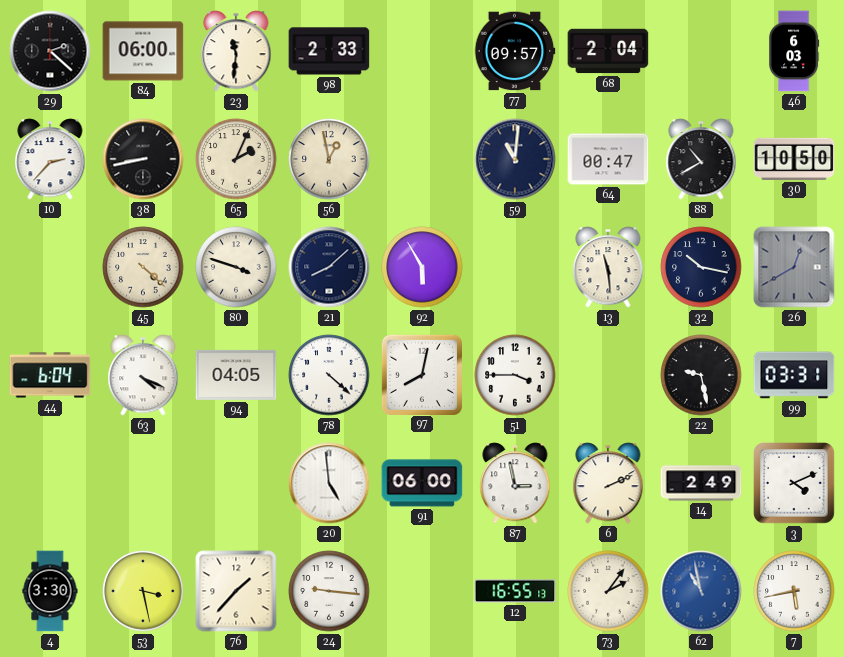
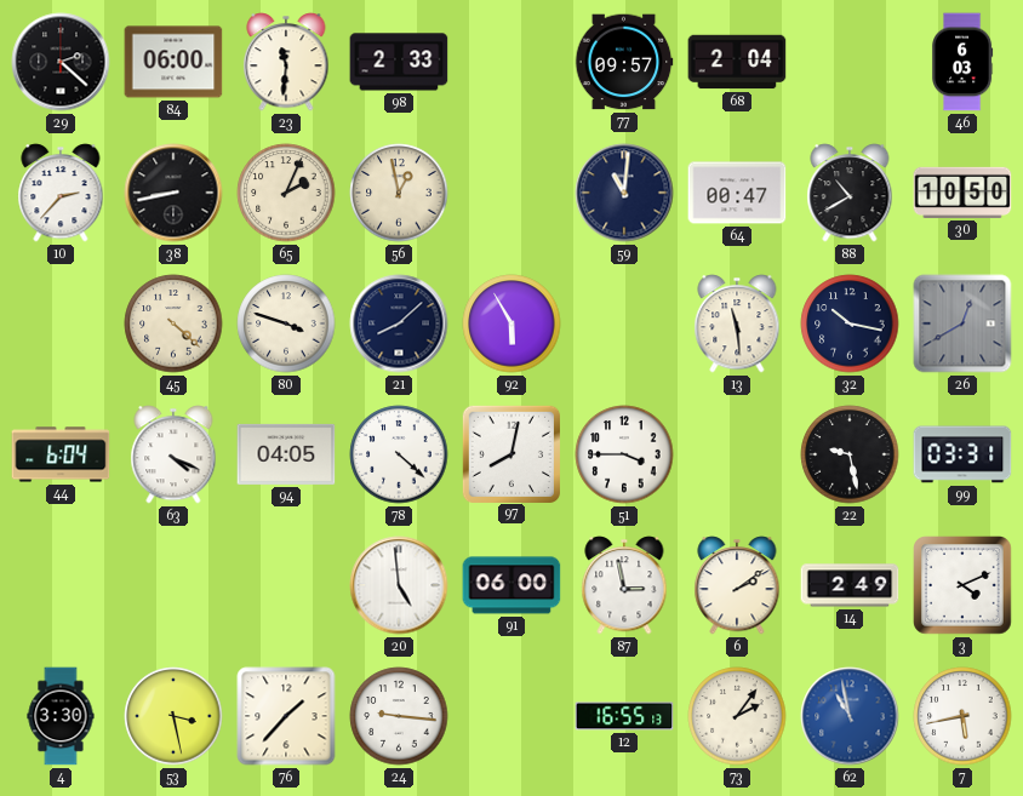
6: 2:11 -> 2:09 (737, 585)
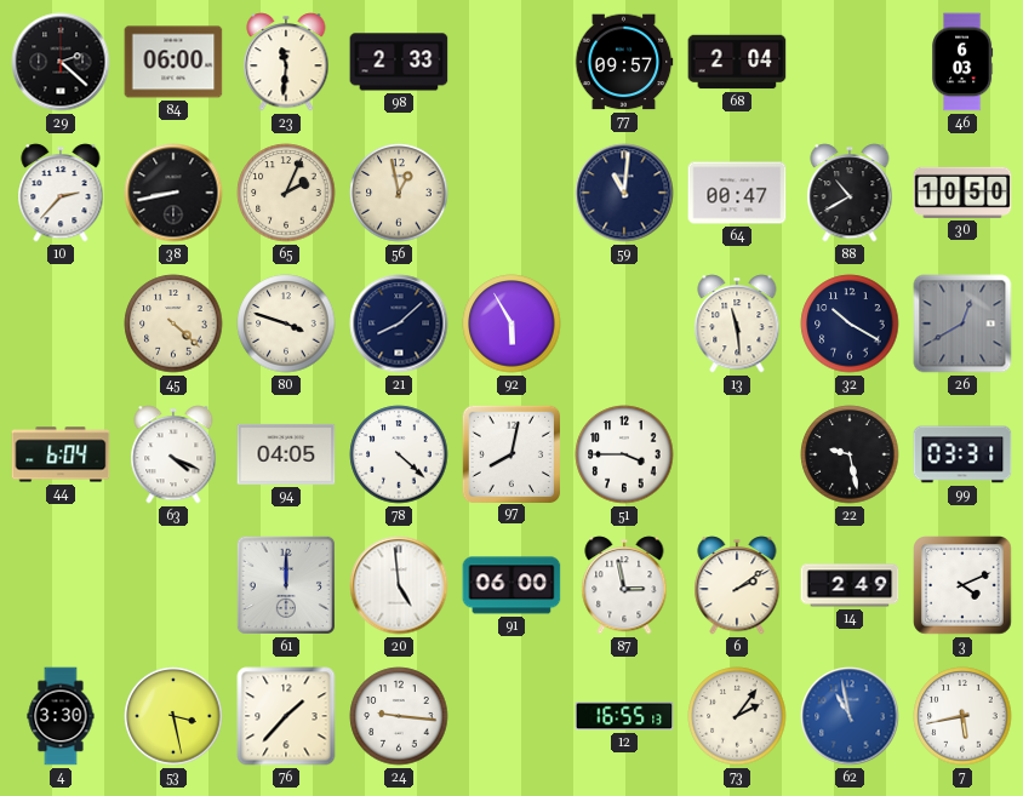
32: 10:17 -> 10:20 (850, 323)
61: none -> 12:00 (286, 585)
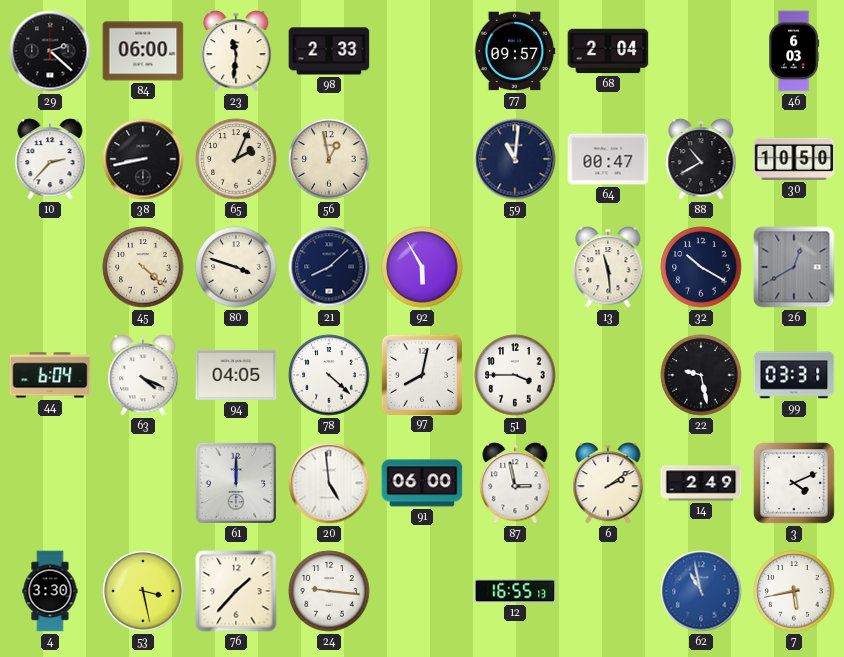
73: 2:06 -> none (737, 716)
